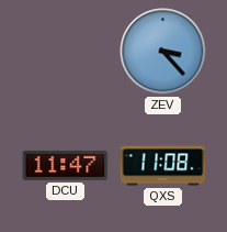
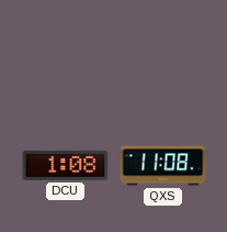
ZEV: 3:23 -> none (163, 52)
DCU: 11:47 -> 1:08 (66, 165)
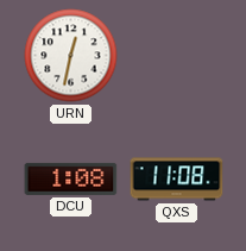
URN: none -> 12:32 (71, 56)
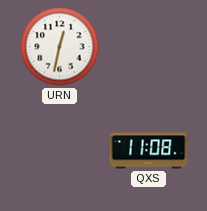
DCU: 1:08 -> none (71, 178)
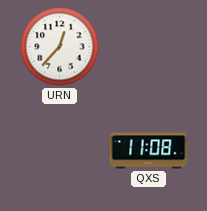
URN: 12:32 -> 12:37 (60, 47)
